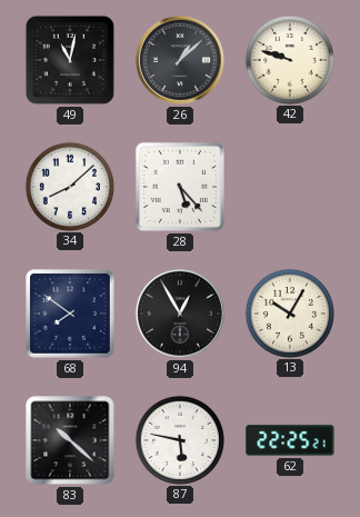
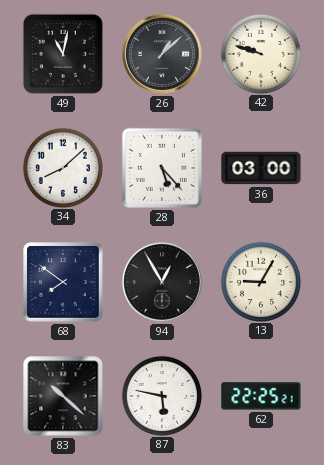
36: none -> 03:00 (261, 168)
13: 10:05 -> 9:05 (260, 281)
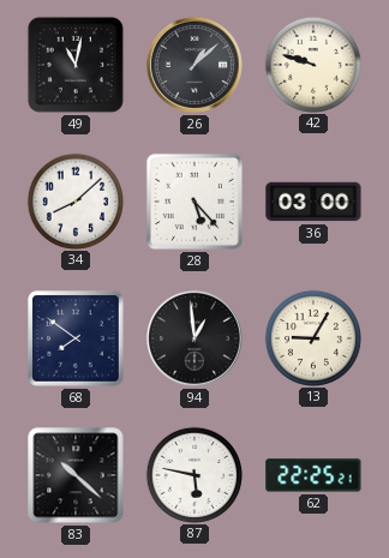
94: 12:55 -> 12:59 (194, 338)
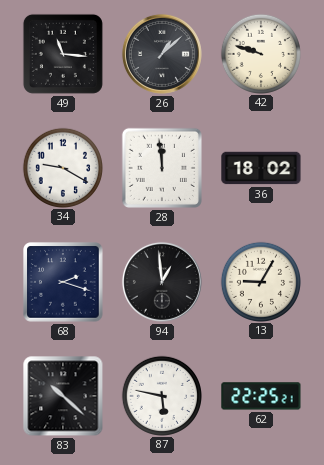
49: 11:02 -> 11:16 (63, 54)
34: 8:08 -> 9:20 (62, 167)
28: 5:23 -> 11:59 (162, 168)
36: 03:00 -> 18:02 (261, 168)
68: 7:51 -> 2:18 (63, 282)
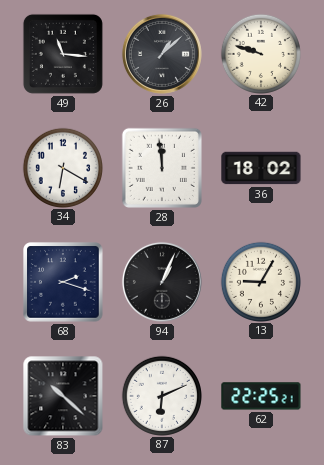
34: 9:20 -> 6:20 (62, 167)
94: 12:59 -> 1:04 (162, 282)
87: 5:47 -> 6:11 (161, 395)
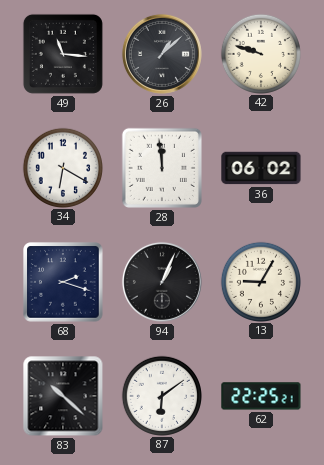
36: 18:02 -> 06:02 (261, 168)
87: 6:11 -> 6:09 (161, 395)
